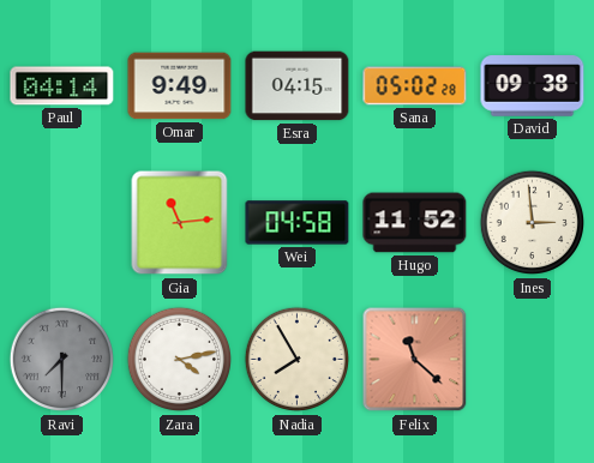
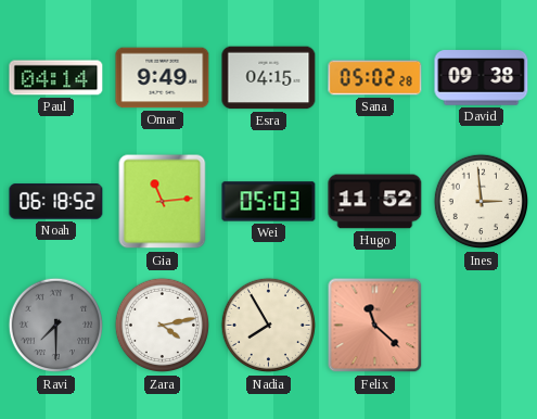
Noah: none -> 06:18 (56, 202)
Wei: 04:58 -> 05:03 (269, 202)
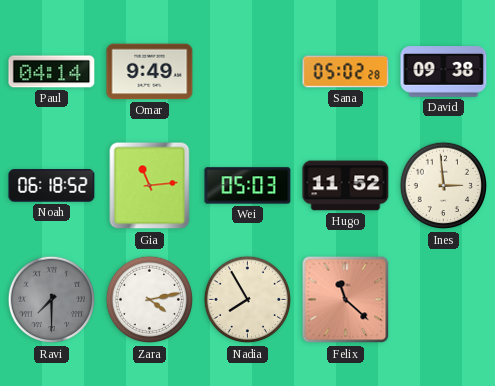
Esra: 04:15 -> none (269, 78)
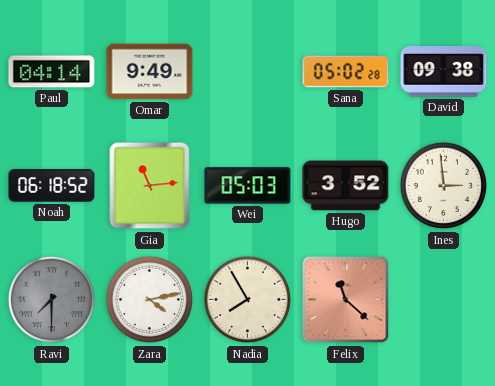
Hugo: 11:52 -> 3:52 (346, 186)
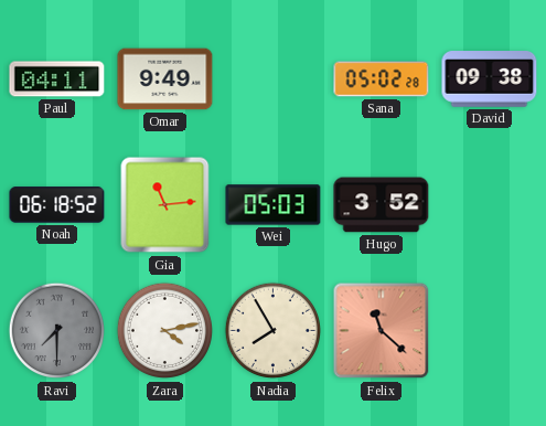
Paul: 04:14 -> 04:11 (57, 79)
Ines: 2:59 -> none (444, 186)
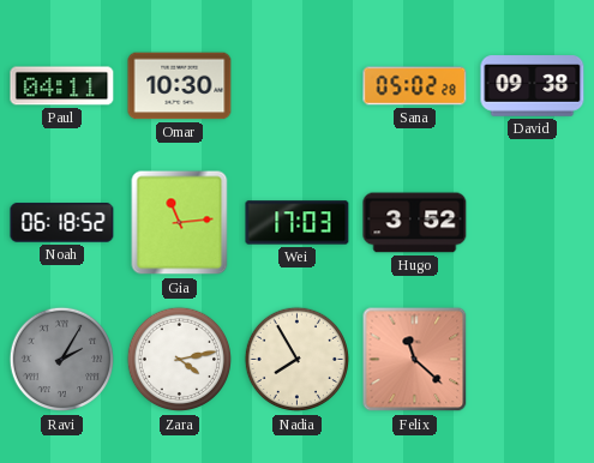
Omar: 9:49 -> 10:30 (180, 86)
Wei: 05:03 -> 17:03 (298, 223)
Ravi: 7:30 -> 2:05 (62, 360)
